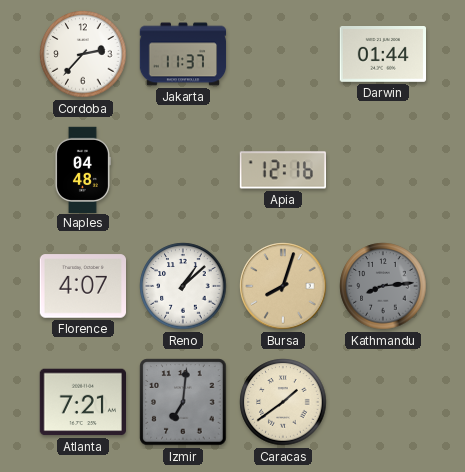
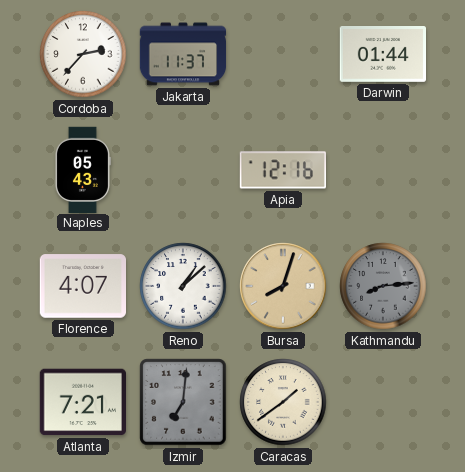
Naples: 04:48 -> 05:43 (82, 169)
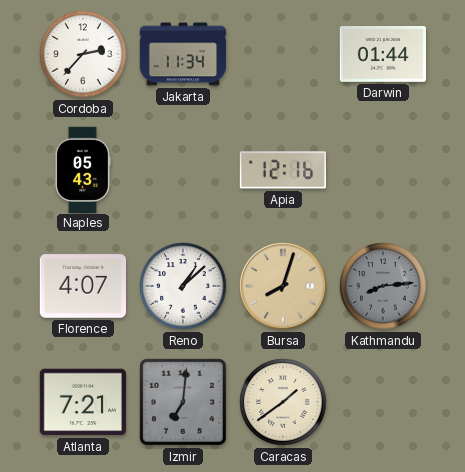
Jakarta: 11:37 -> 11:34 (183, 54)
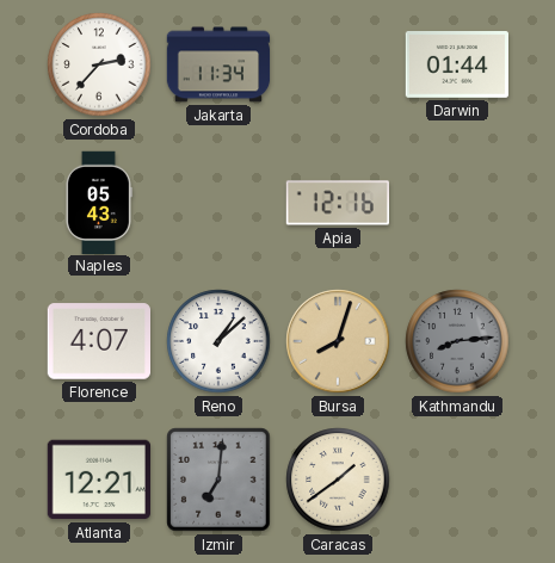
Atlanta: 7:21 -> 12:21 (98, 480)
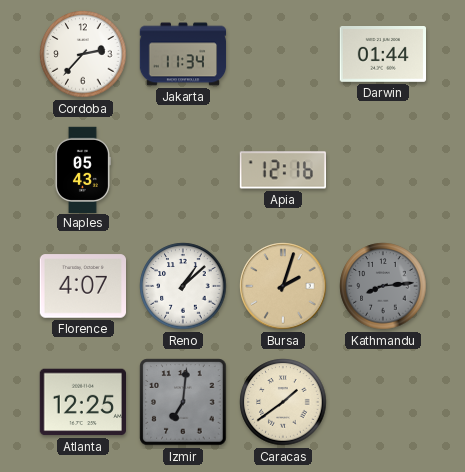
Bursa: 8:03 -> 2:03 (283, 286)
Atlanta: 12:21 -> 12:25 (82, 402)
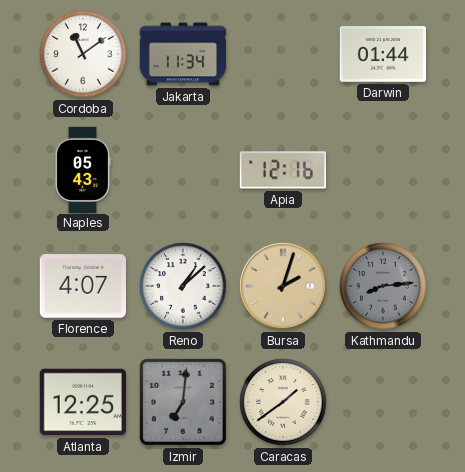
Cordoba: 2:37 -> 11:09 (83, 54)
